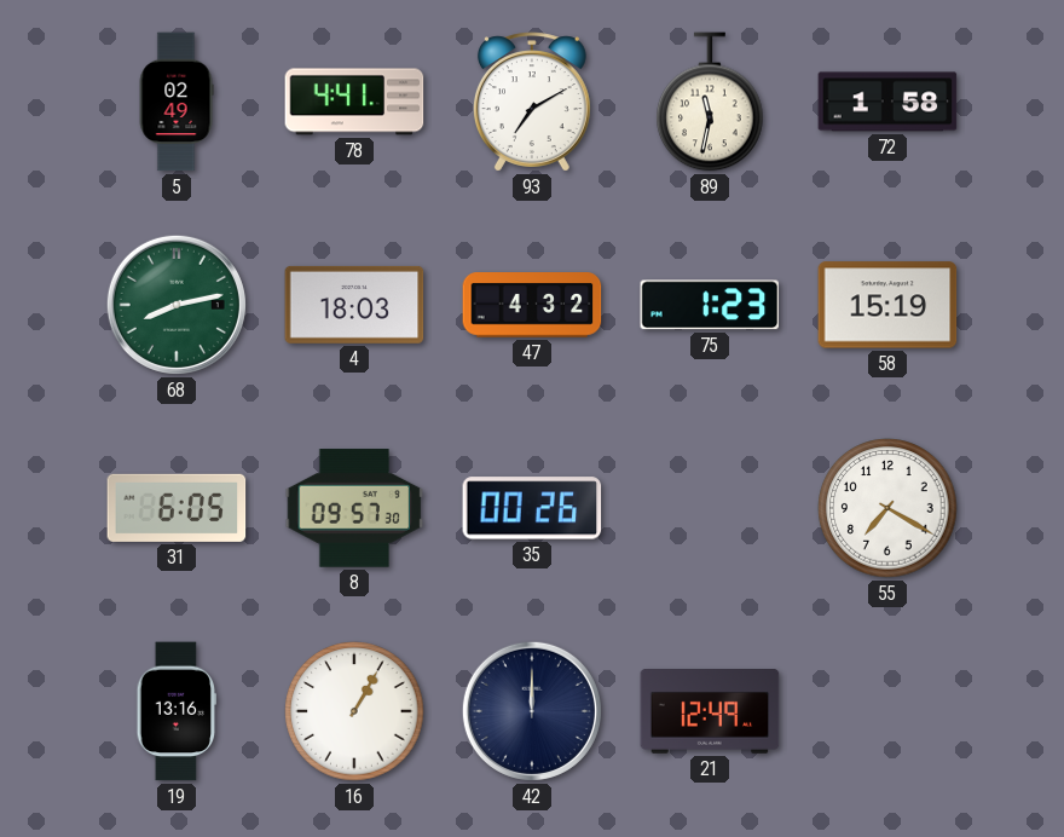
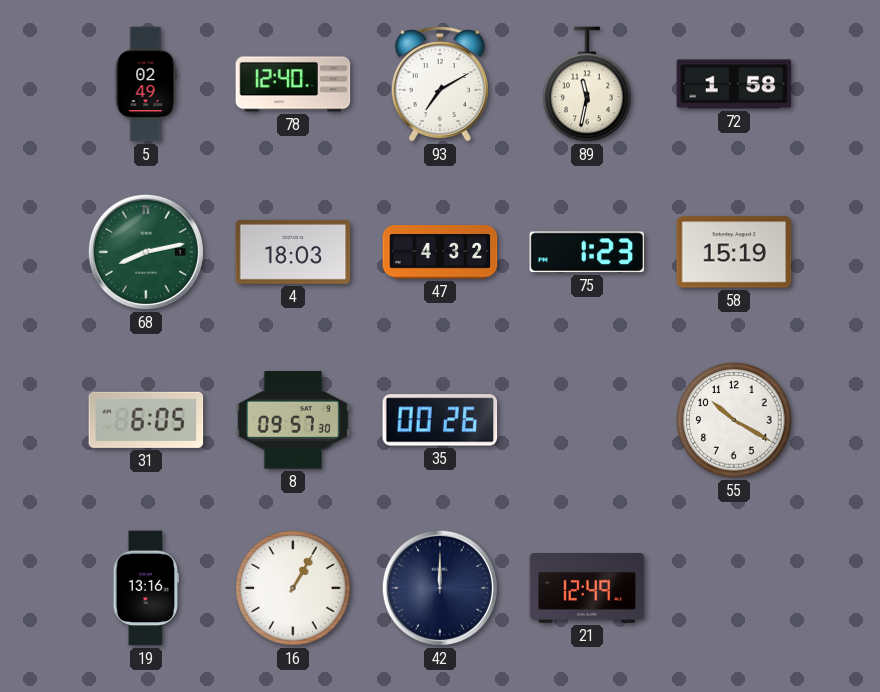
78: 4:41 -> 12:40 (293, 84)
55: 7:20 -> 10:20 (734, 420)
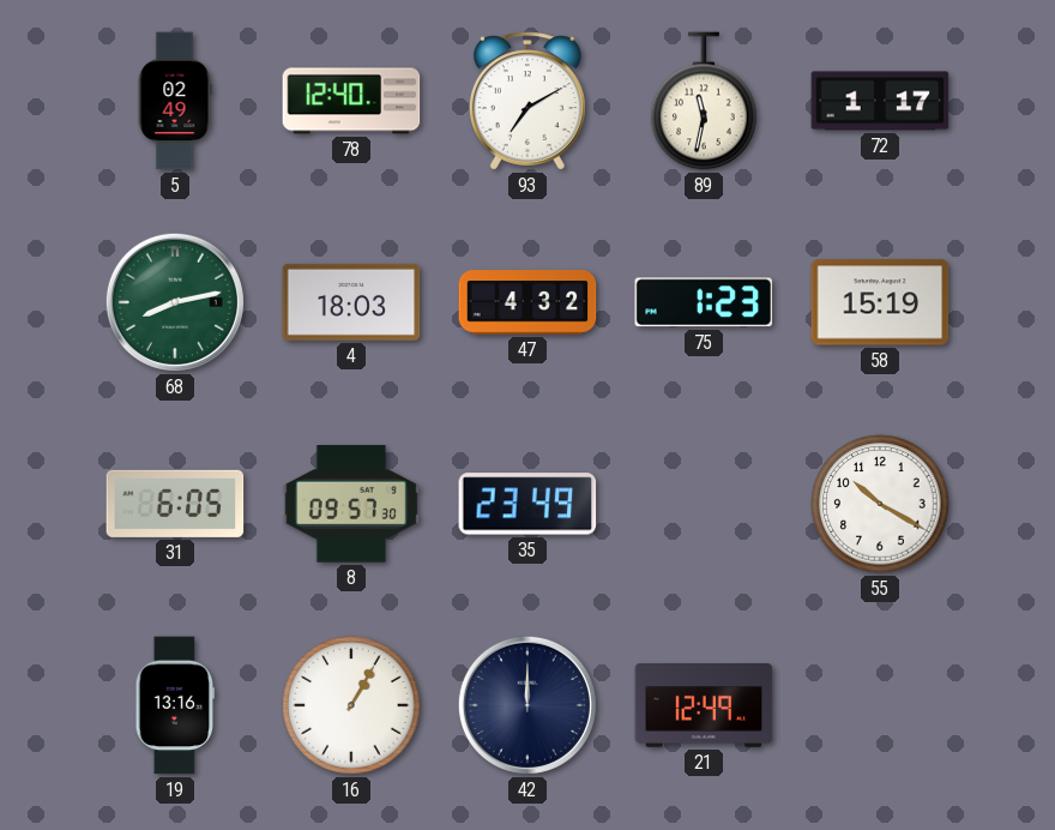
72: 1:58 -> 1:17 (880, 101)
35: 00:26 -> 23:49 (527, 504)
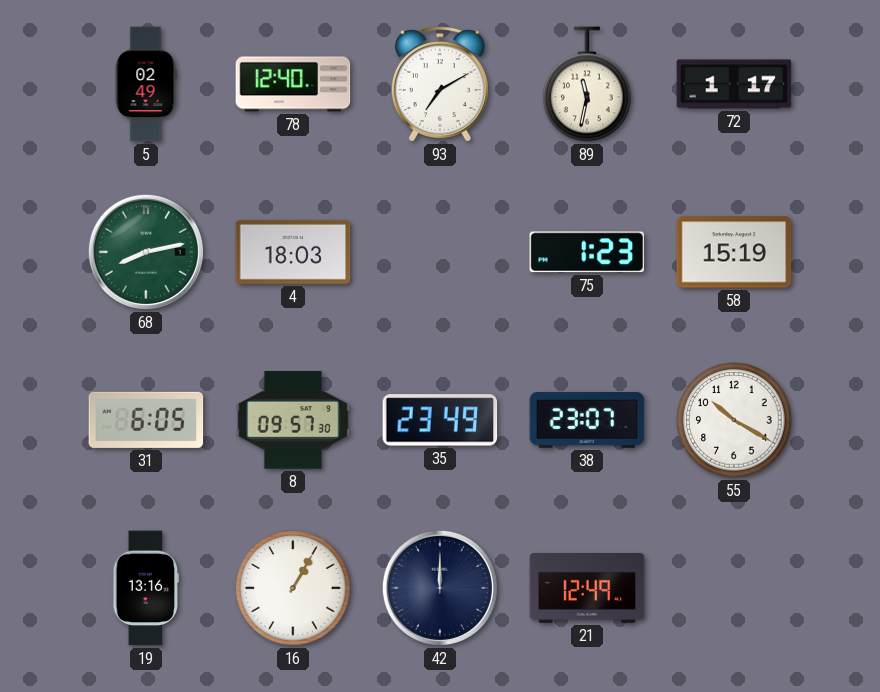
47: 4:32 -> none (527, 302)
38: none -> 23:07 (587, 420)
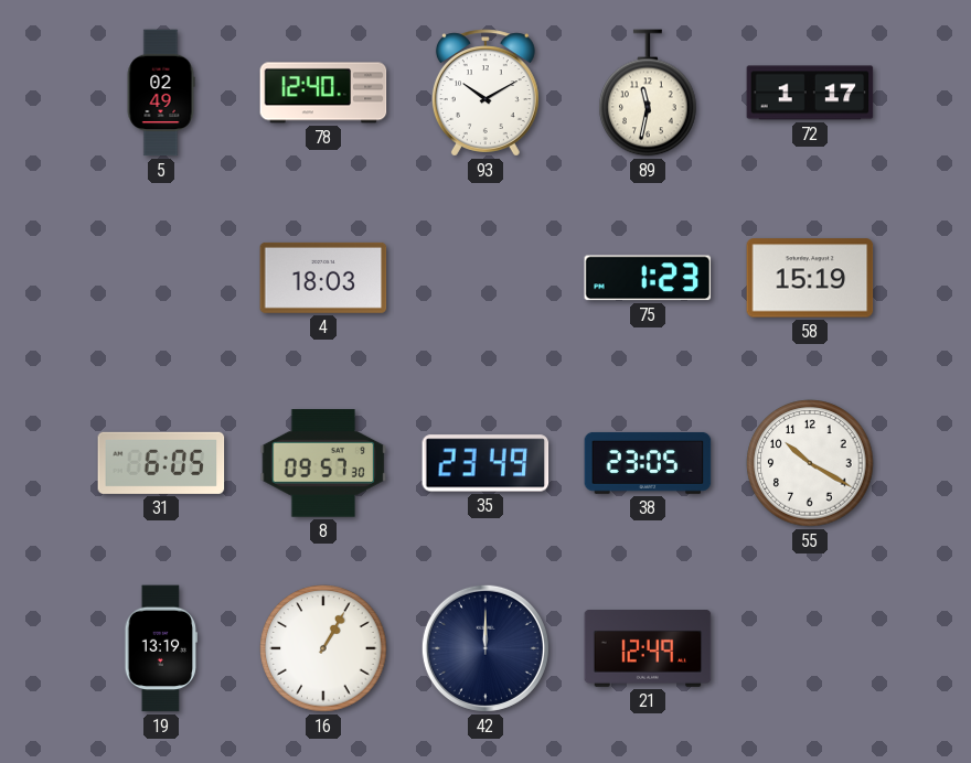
93: 7:10 -> 10:10 (486, 93)
68: 8:13 -> none (146, 252)
38: 23:07 -> 23:05 (648, 463)
19: 13:16 -> 13:19 (161, 648)
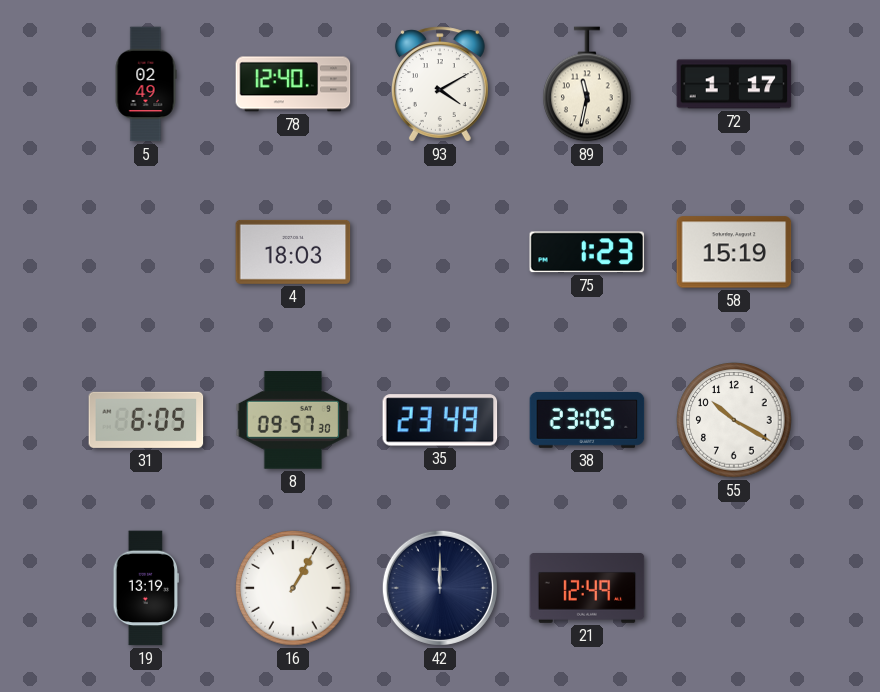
93: 10:10 -> 4:10 (440, 84)
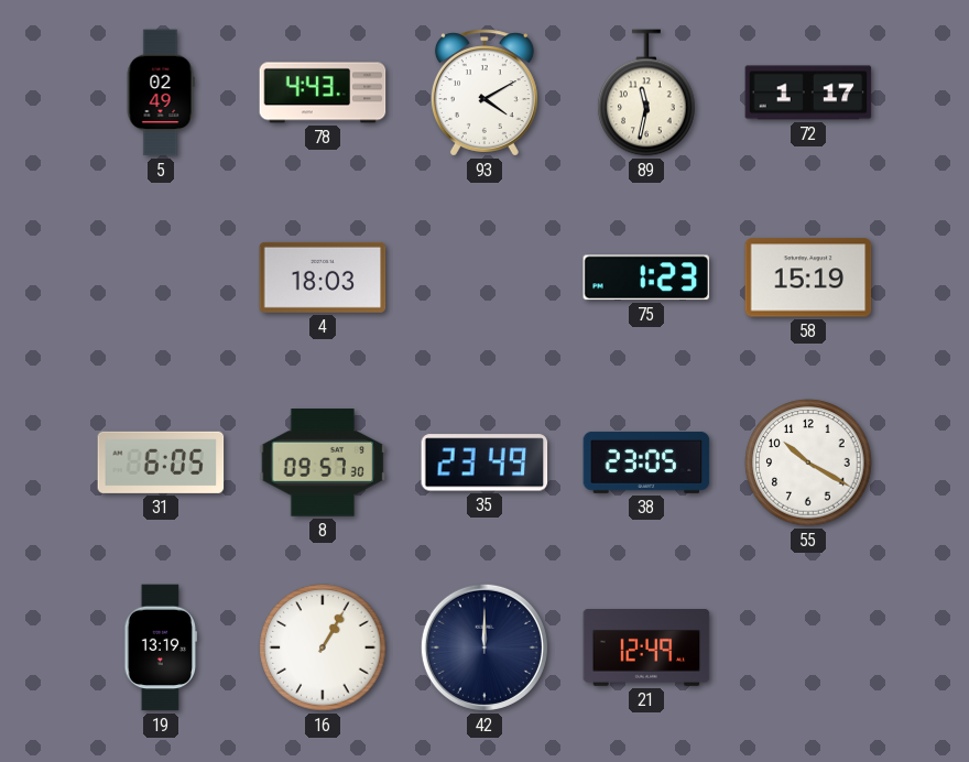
78: 12:40 -> 4:43 (323, 92)
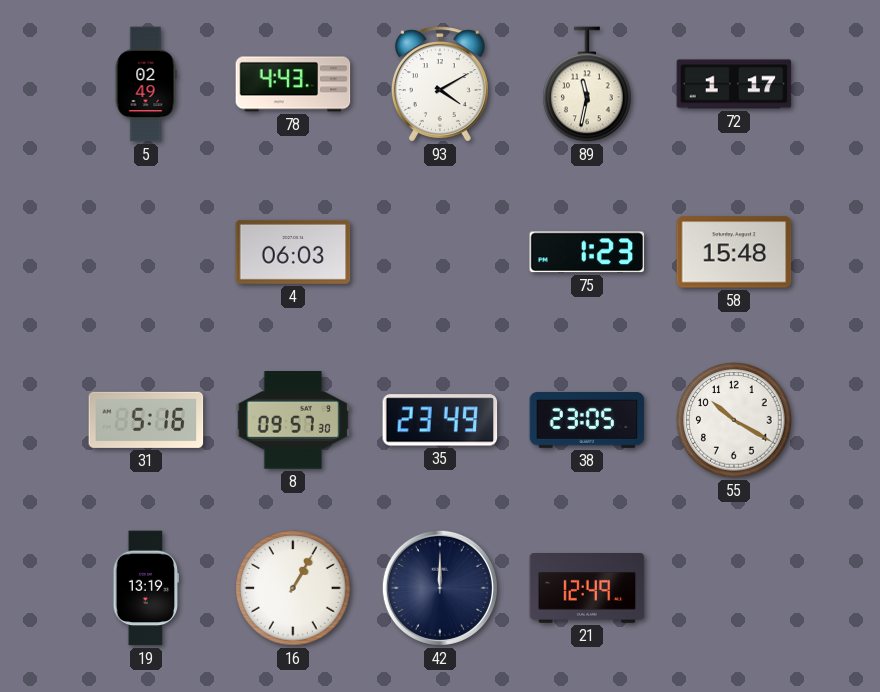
4: 18:03 -> 06:03 (293, 252)
58: 15:19 -> 15:48 (734, 252)
31: 6:05 -> 5:16 (146, 420)
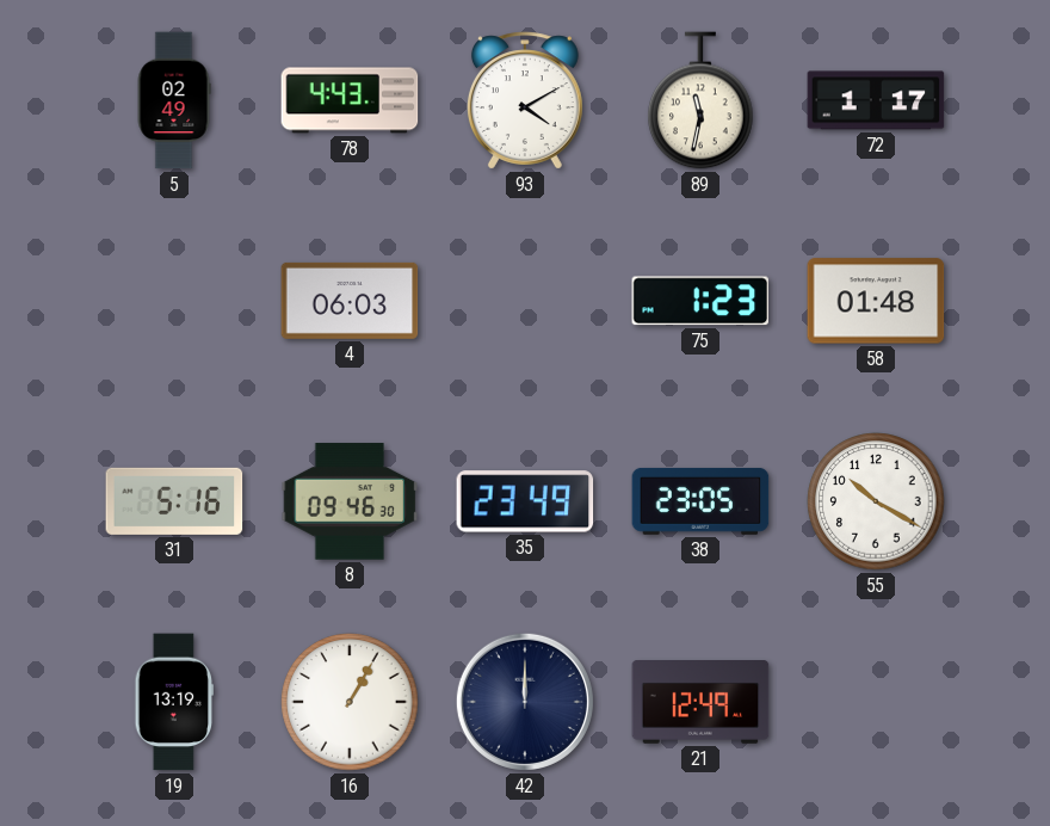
58: 15:48 -> 01:48 (876, 301)
8: 09:57 -> 09:46 (350, 501)
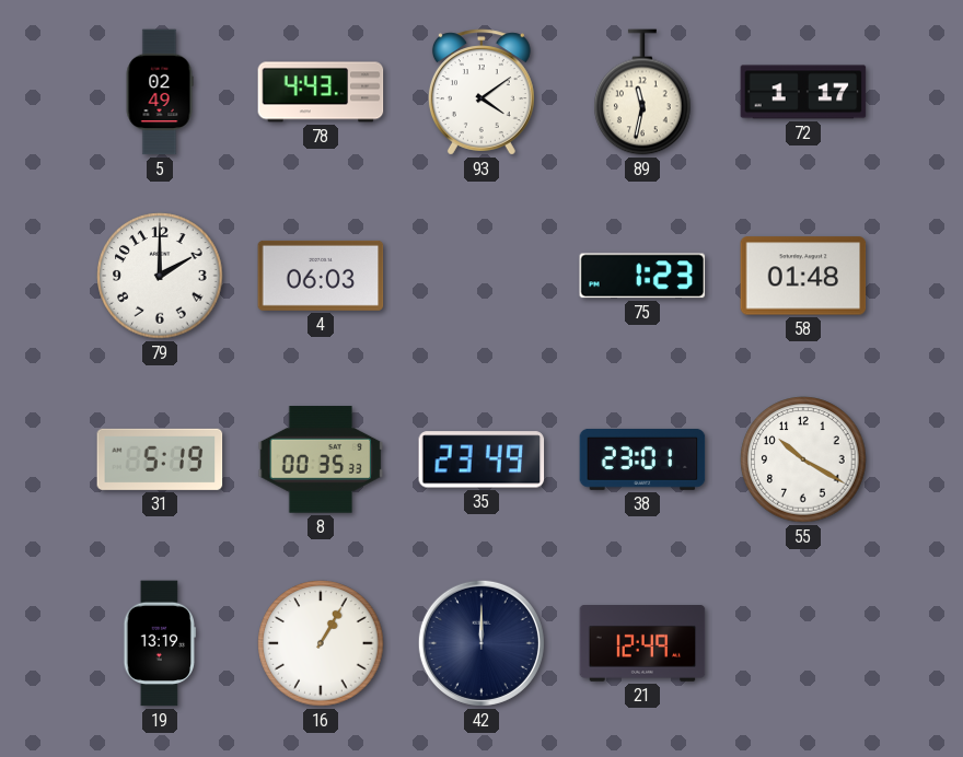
93: 4:10 -> 4:09 (481, 92)
79: none -> 2:00 (160, 276)
31: 5:16 -> 5:19 (160, 459)
8: 09:46 -> 00:35 (321, 459)
38: 23:05 -> 23:01 (642, 459)
